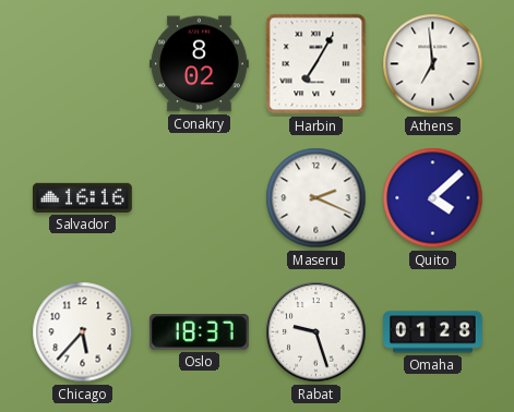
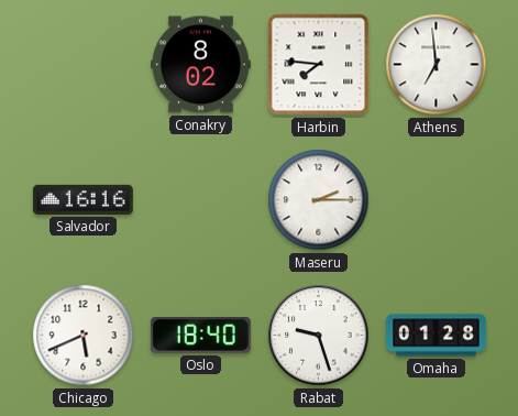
Harbin: 7:05 -> 7:46 (319, 65)
Maseru: 2:19 -> 2:15 (319, 200)
Quito: 4:08 -> none (433, 198)
Chicago: 5:37 -> 5:41 (84, 336)
Oslo: 18:37 -> 18:40 (200, 336)
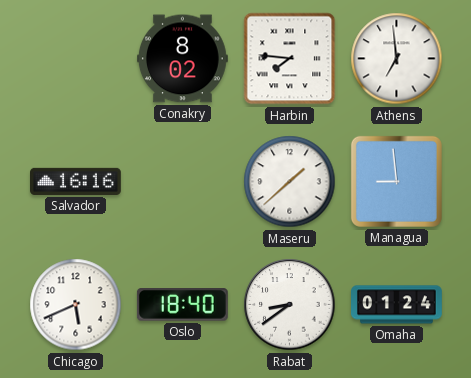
Maseru: 2:15 -> 1:38 (290, 182)
Managua: none -> 8:59 (396, 181)
Rabat: 9:27 -> 8:39 (290, 305)
Omaha: 01:28 -> 01:24 (397, 305)
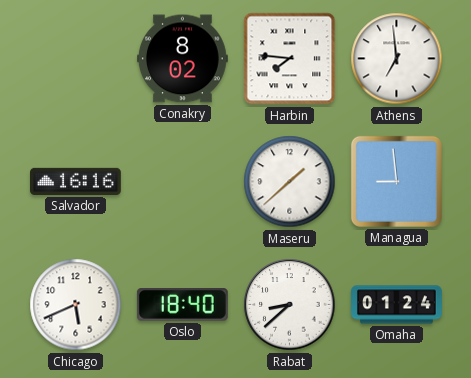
Rabat: 8:39 -> 8:38 (290, 305)
